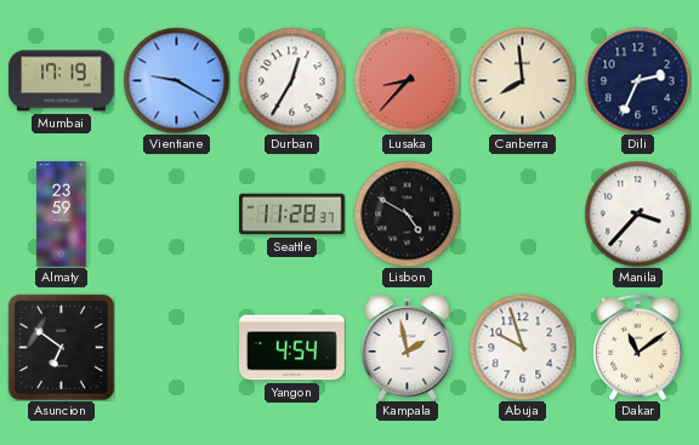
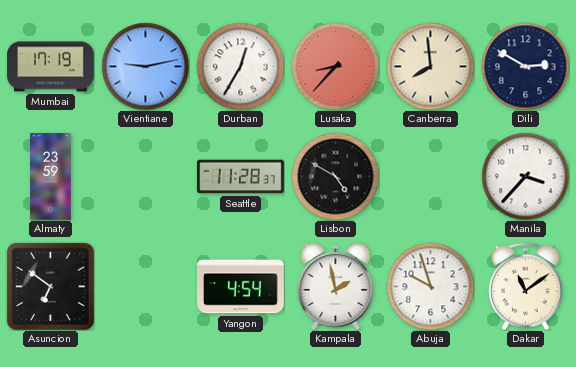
Vientiane: 9:20 -> 9:13 (145, 66)
Dili: 2:34 -> 2:50 (525, 66)
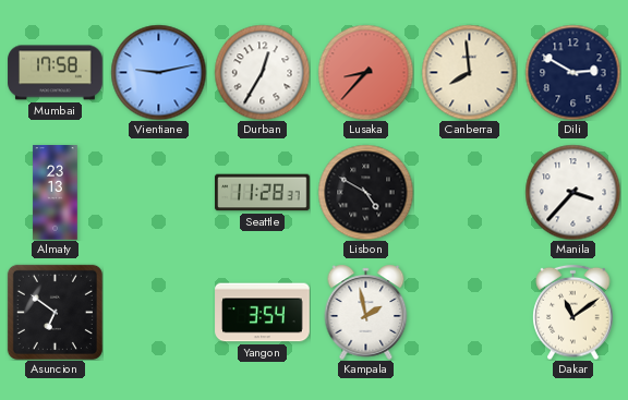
Mumbai: 17:19 -> 17:58 (56, 73)
Almaty: 23:59 -> 23:13 (56, 193)
Yangon: 4:54 -> 3:54 (263, 313)
Abuja: 9:57 -> none (430, 286)
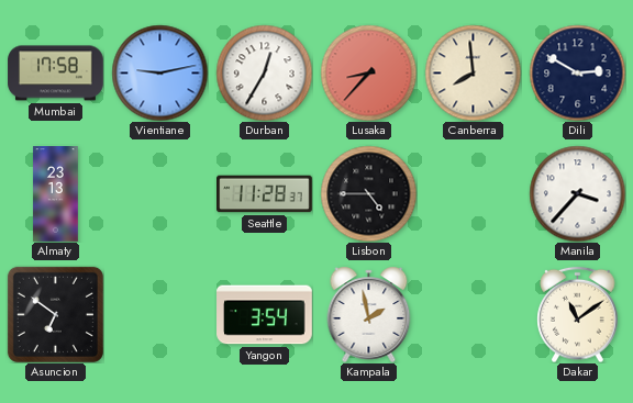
Lisbon: 4:50 -> 4:45 (368, 193)
